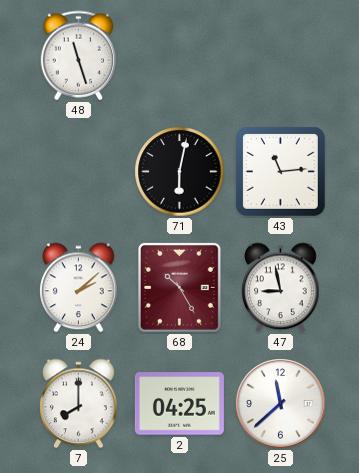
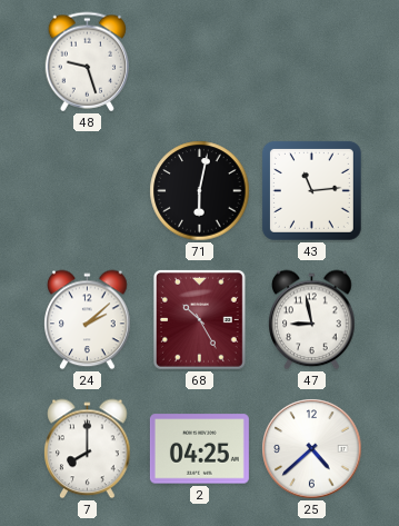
48: 11:27 -> 9:27 (87, 62)
25: 11:38 -> 4:38 (312, 449)
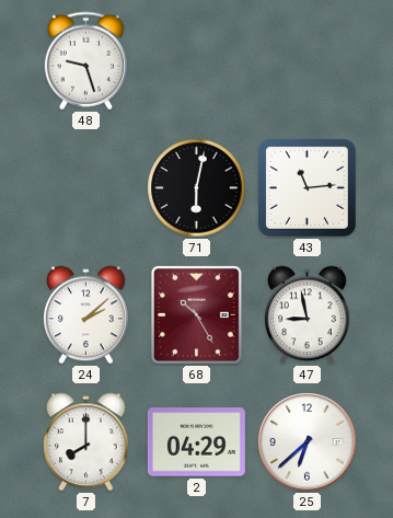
2: 04:25 -> 04:29 (196, 442)
25: 4:38 -> 6:38 (308, 442)
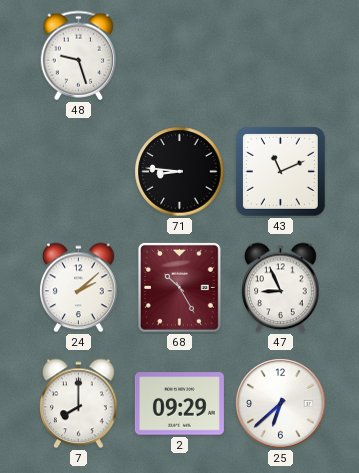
71: 6:02 -> 8:46 (180, 172)
43: 11:14 -> 11:11 (280, 171)
47: 8:58 -> 8:56 (281, 288)
2: 04:29 -> 09:29 (179, 404)
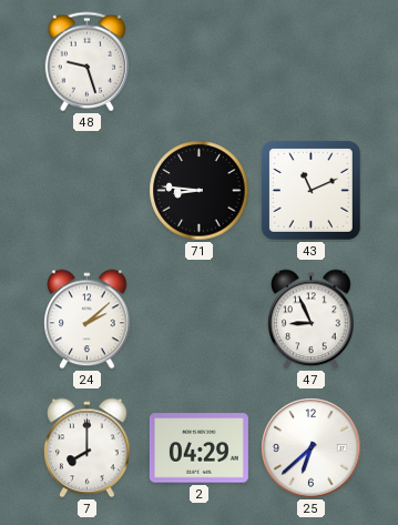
68: 10:25 -> none (179, 287)
2: 09:29 -> 04:29 (198, 448)
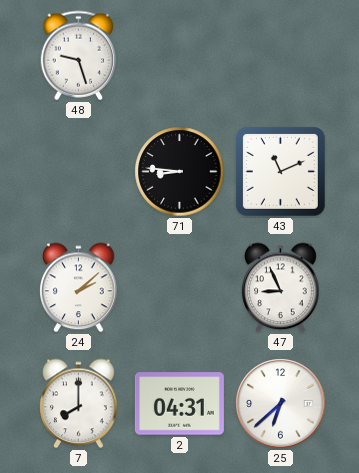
2: 04:29 -> 04:31 (179, 404)
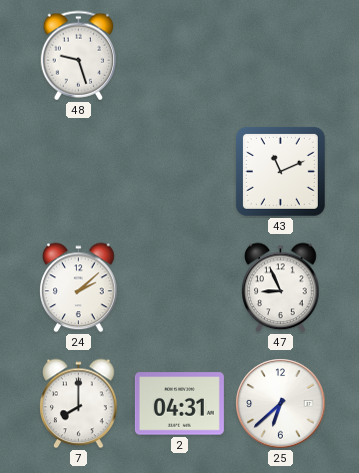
71: 8:46 -> none (180, 172)
